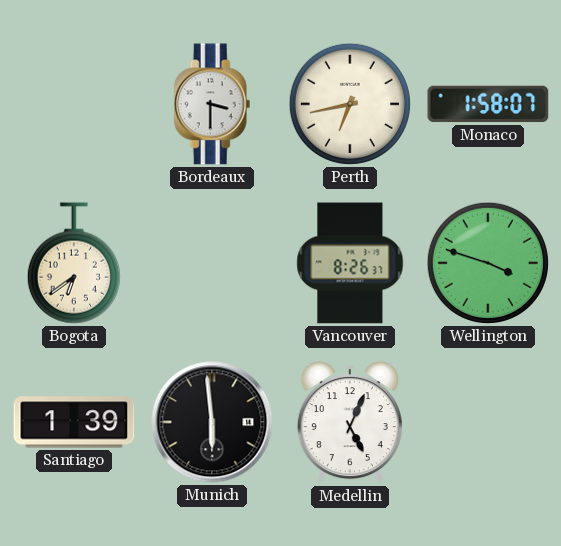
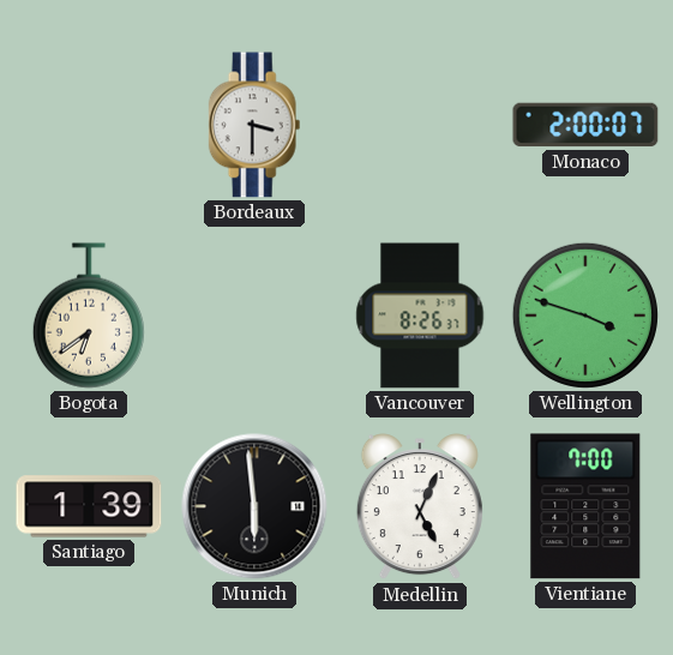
Perth: 6:43 -> none (350, 104)
Monaco: 1:58 -> 2:00 (585, 125)
Vientiane: none -> 7:00 (585, 506)
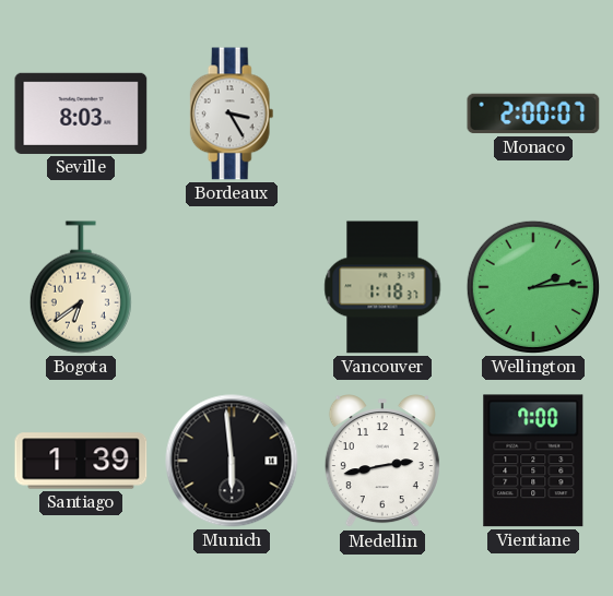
Seville: none -> 8:03 (81, 114)
Bordeaux: 3:30 -> 3:25 (232, 114)
Vancouver: 8:26 -> 1:18 (382, 287)
Wellington: 3:48 -> 2:14 (533, 287)
Medellin: 5:04 -> 2:43 (382, 462)
